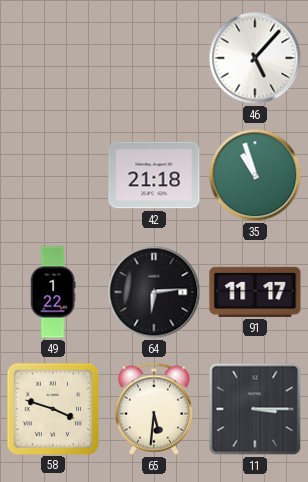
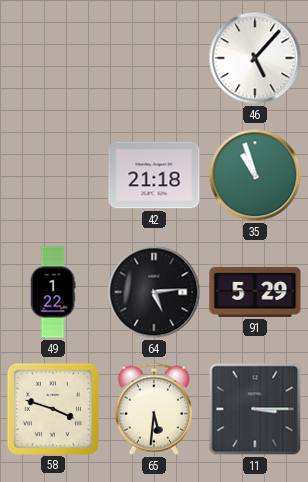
64: 6:14 -> 5:14 (154, 292)
91: 11:17 -> 5:29 (255, 292)
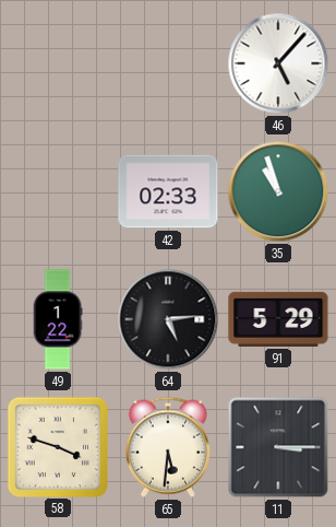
42: 21:18 -> 02:33 (168, 191)
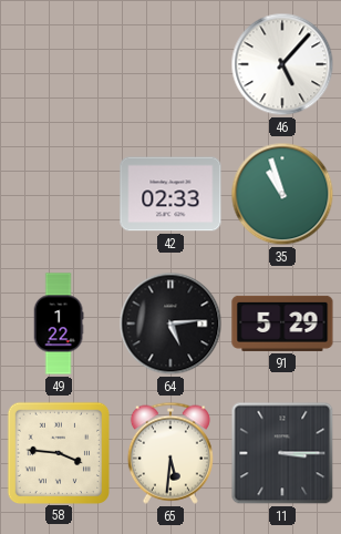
58: 3:48 -> 3:46 (58, 452)
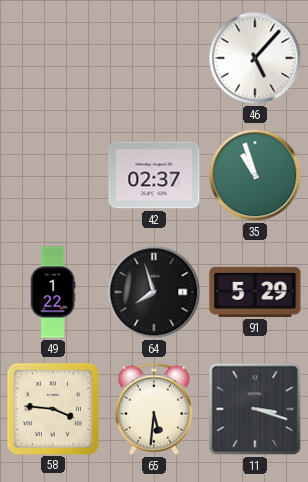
42: 02:33 -> 02:37 (154, 175)
64: 5:14 -> 7:57 (154, 292)
11: 3:15 -> 3:18 (255, 409)
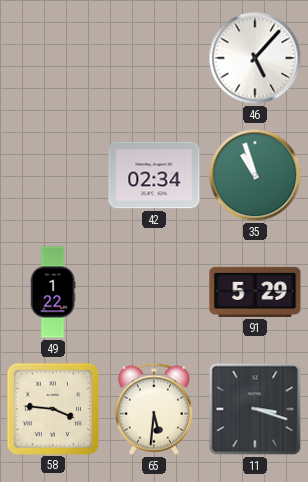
42: 02:37 -> 02:34 (154, 175)
64: 7:57 -> none (154, 292)
